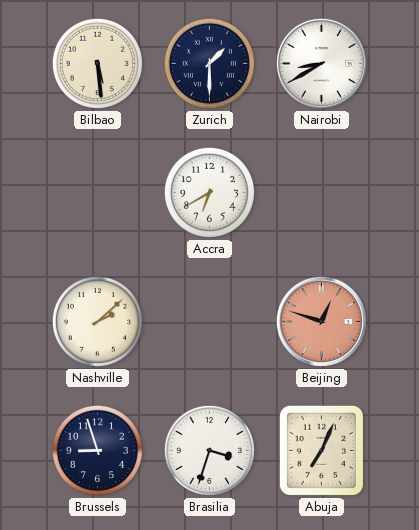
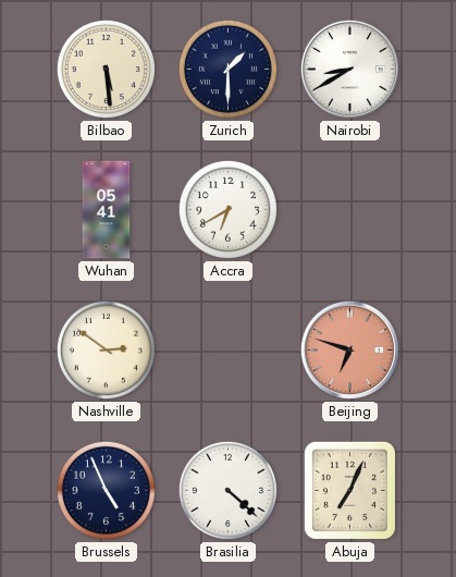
Wuhan: none -> 05:41 (107, 210)
Nashville: 2:08 -> 2:51 (106, 349)
Beijing: 12:48 -> 6:48 (349, 349)
Brussels: 8:57 -> 4:56 (106, 490)
Brasilia: 3:33 -> 4:22 (227, 490)
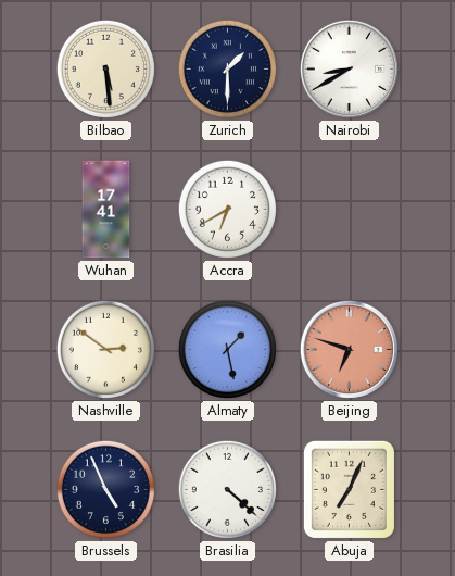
Wuhan: 05:41 -> 17:41 (106, 210)
Almaty: none -> 1:28 (227, 349)
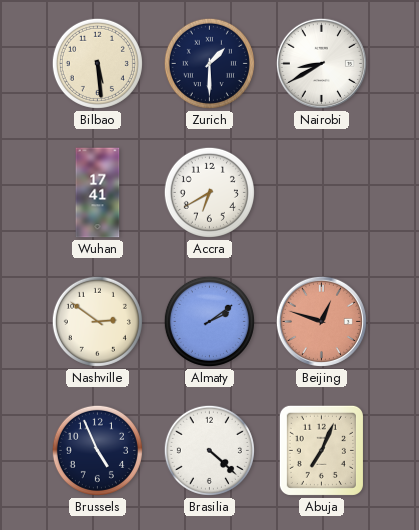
Almaty: 1:28 -> 2:09 (209, 321)
Beijing: 6:48 -> 12:48 (321, 321)
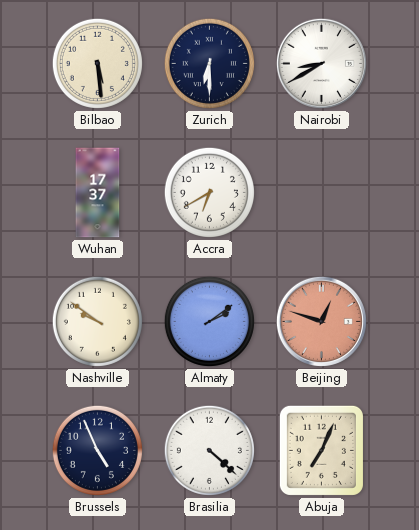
Zurich: 1:30 -> 6:30 (209, 63)
Wuhan: 17:41 -> 17:37 (98, 193)
Nashville: 2:51 -> 9:51 (97, 321)
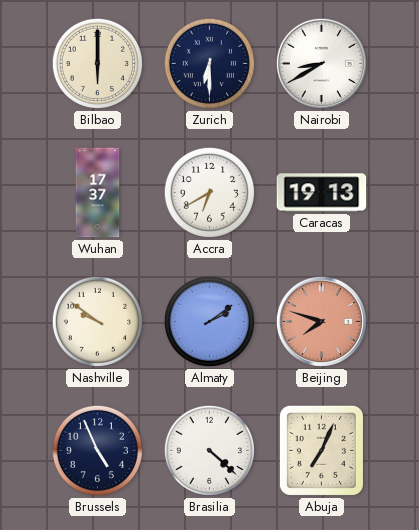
Bilbao: 5:29 -> 6:00 (97, 63)
Caracas: none -> 19:13 (322, 193)
Beijing: 12:48 -> 7:48 (321, 321)
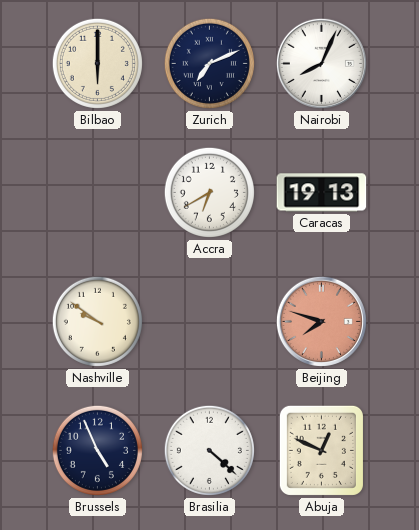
Zurich: 6:30 -> 7:11 (209, 63)
Nairobi: 8:40 -> 8:04 (321, 63)
Wuhan: 17:37 -> none (98, 193)
Almaty: 2:09 -> none (209, 321)
Abuja: 7:04 -> 12:49 (321, 450)
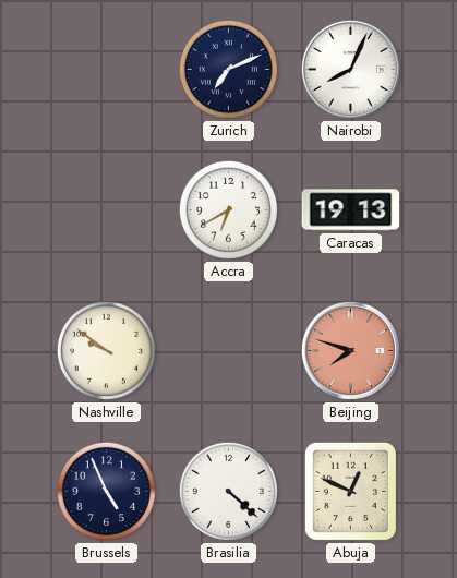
Bilbao: 6:00 -> none (97, 63)
